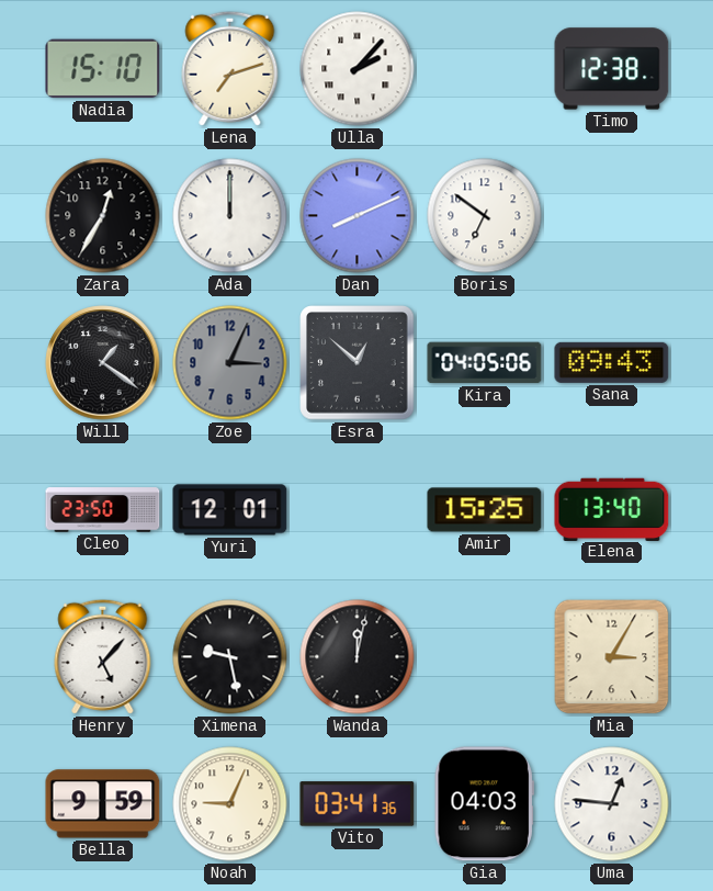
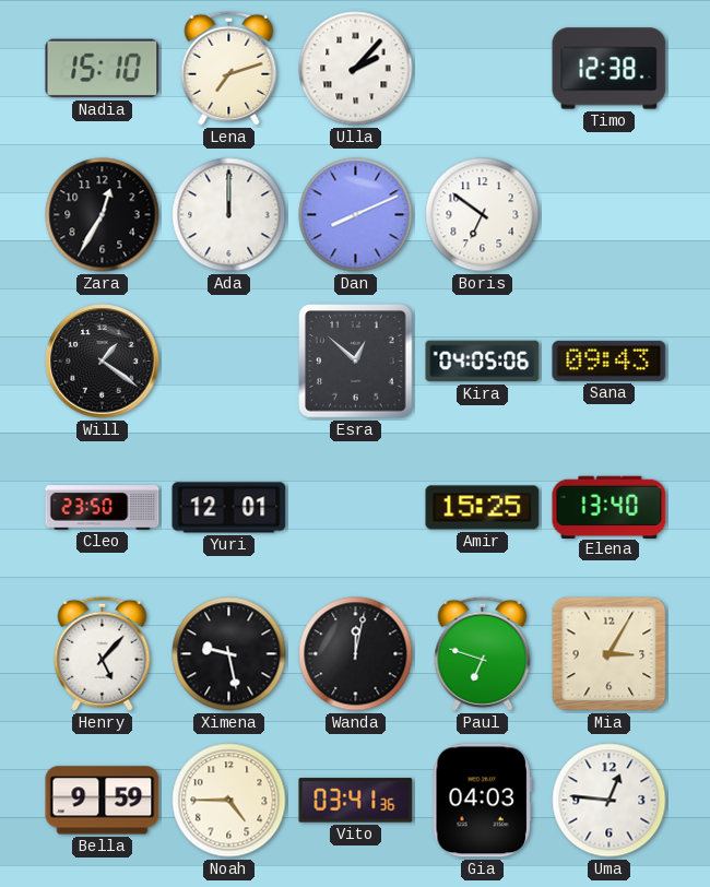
Zoe: 3:04 -> none (230, 363)
Paul: none -> 6:48 (483, 653)
Noah: 9:04 -> 4:45 (229, 801)
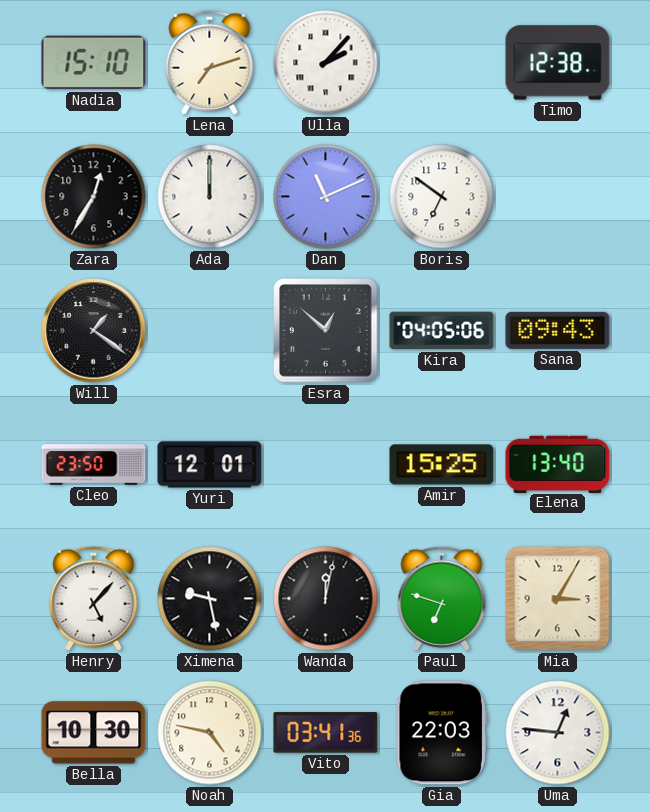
Dan: 8:11 -> 11:11 (326, 197)
Bella: 9:59 -> 10:30 (94, 733)
Noah: 4:45 -> 4:47 (210, 733)
Gia: 04:03 -> 22:03 (441, 733)
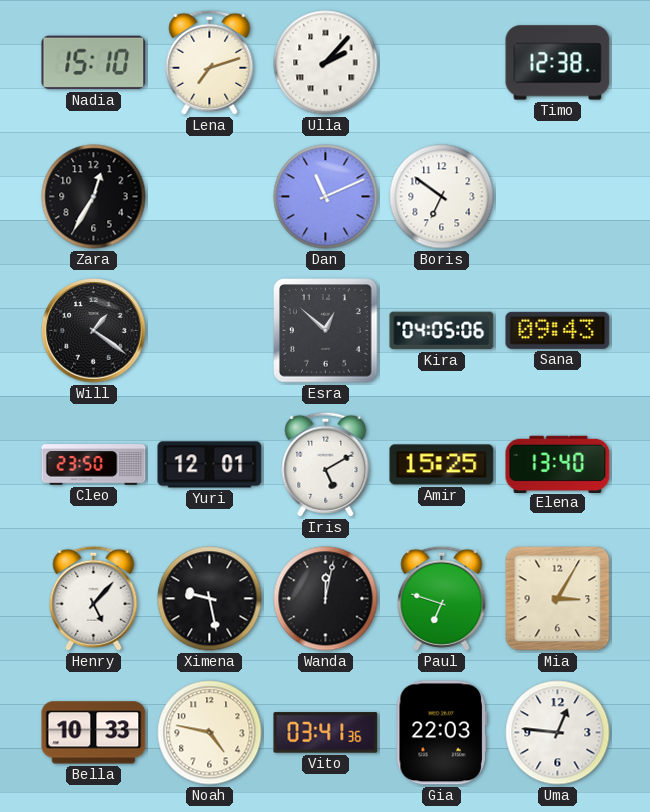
Ada: 12:00 -> none (210, 197)
Iris: none -> 5:10 (326, 464)
Bella: 10:30 -> 10:33 (94, 733)
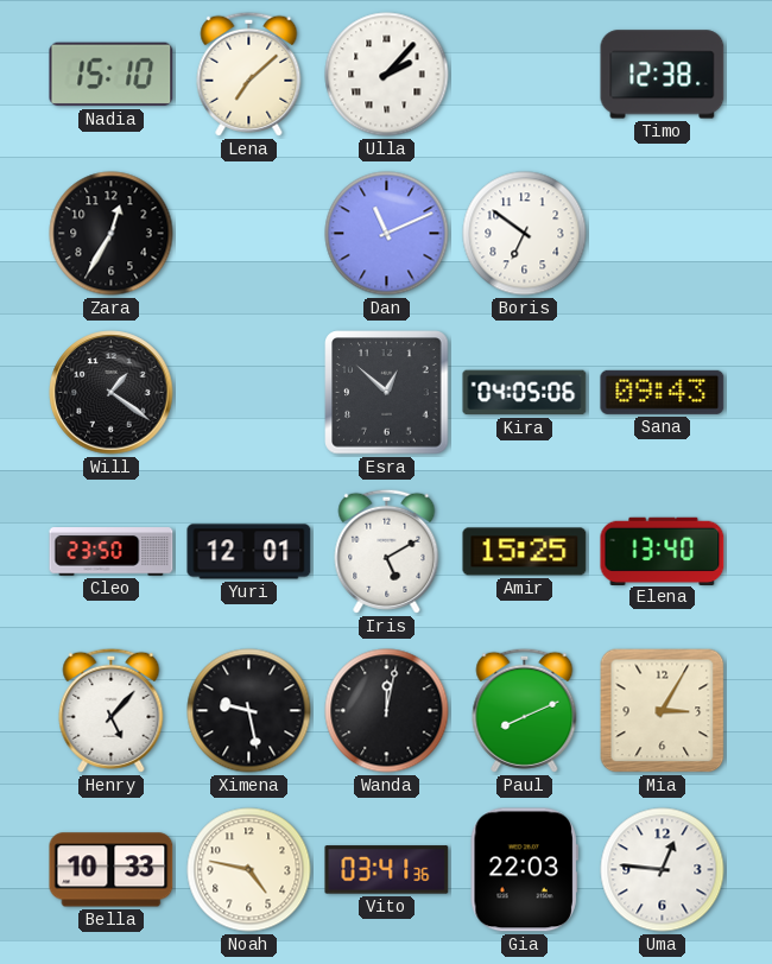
Lena: 7:12 -> 7:08 (249, 74)
Paul: 6:48 -> 8:11 (525, 710)
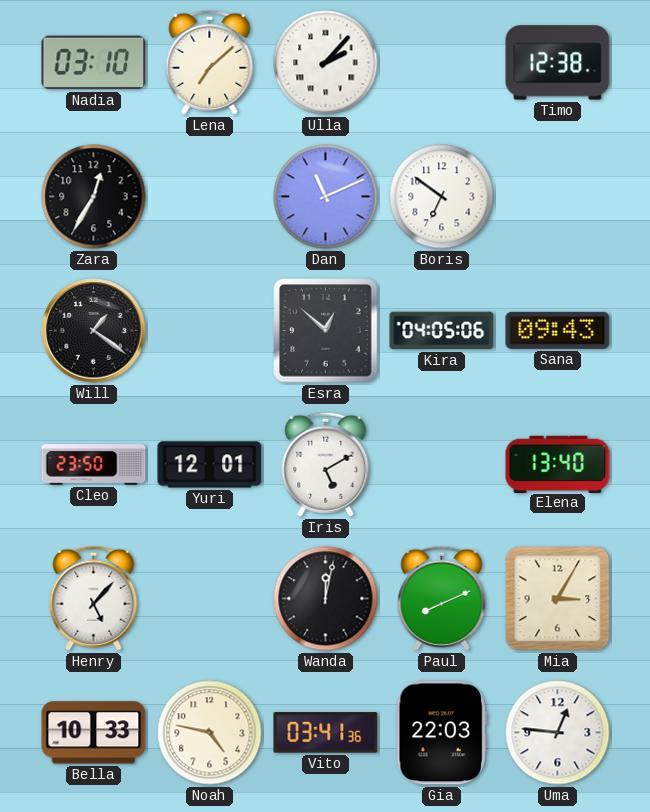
Nadia: 15:10 -> 03:10 (94, 63)
Amir: 15:25 -> none (525, 552)
Ximena: 9:28 -> none (249, 711)
